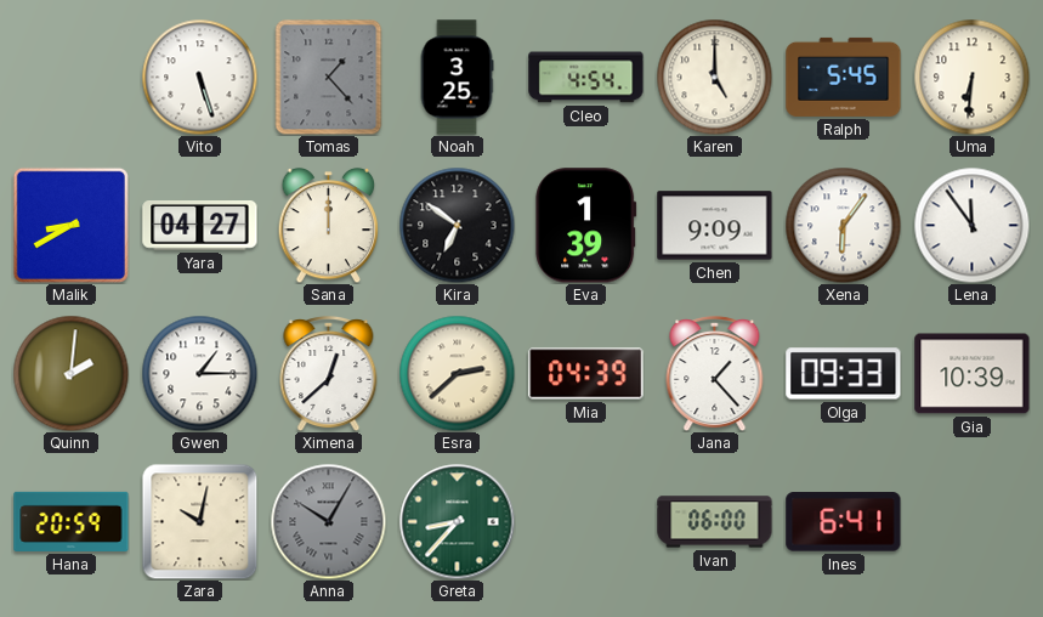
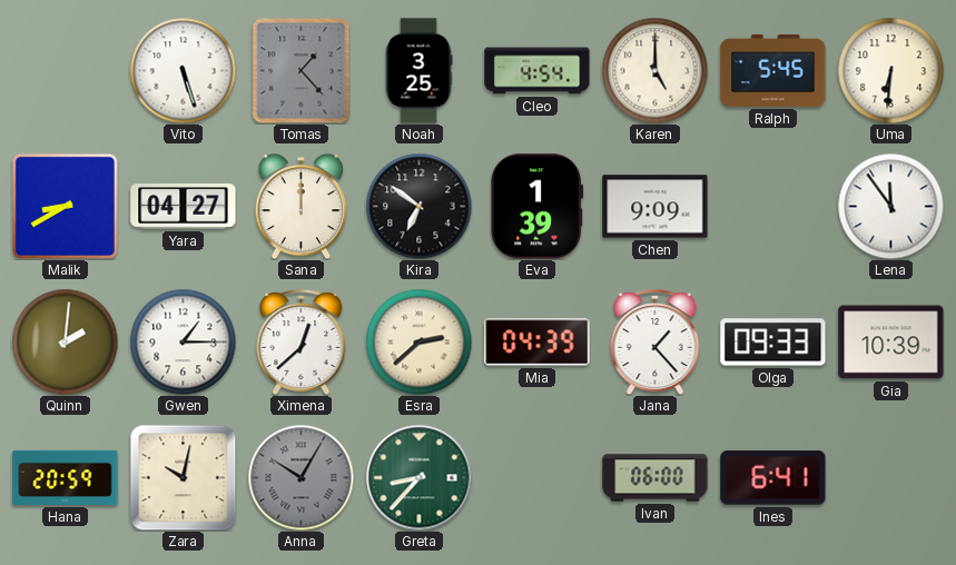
Xena: 6:06 -> none (843, 225)
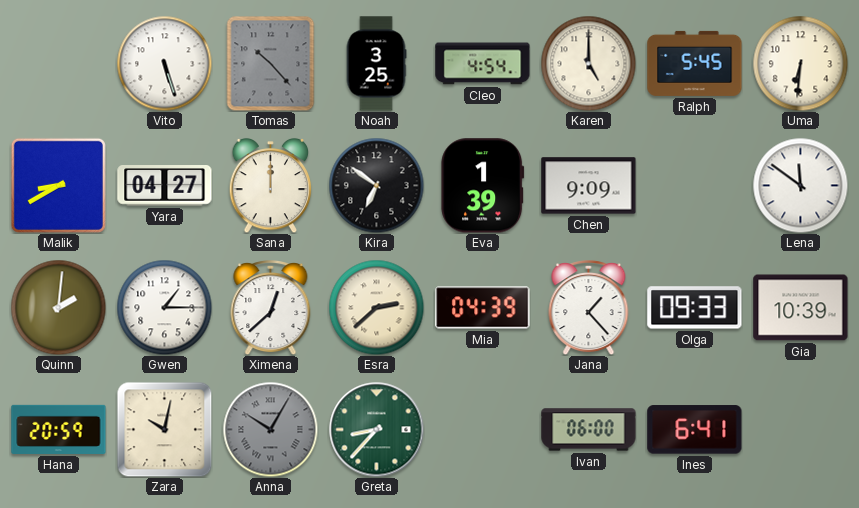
Tomas: 1:23 -> 10:23 (271, 63)
Lena: 11:54 -> 11:51 (800, 185)
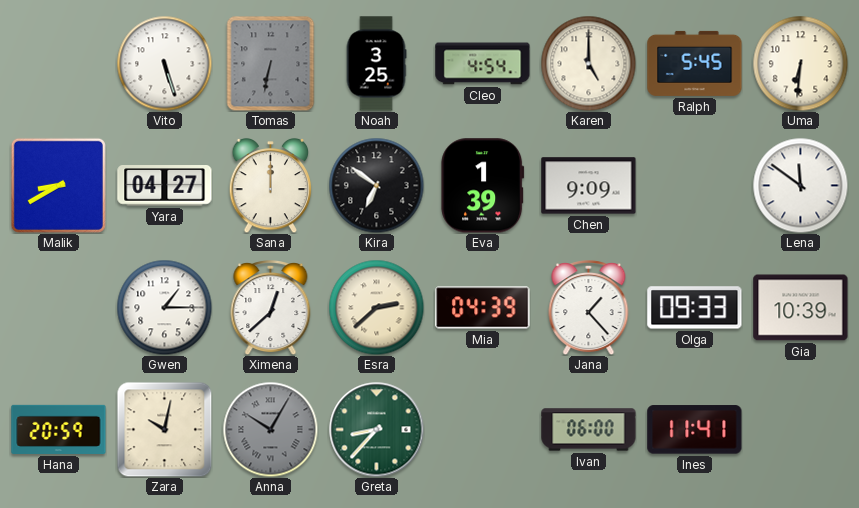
Tomas: 10:23 -> 6:32 (271, 63)
Quinn: 2:01 -> none (58, 307)
Ines: 6:41 -> 11:41 (695, 430)
